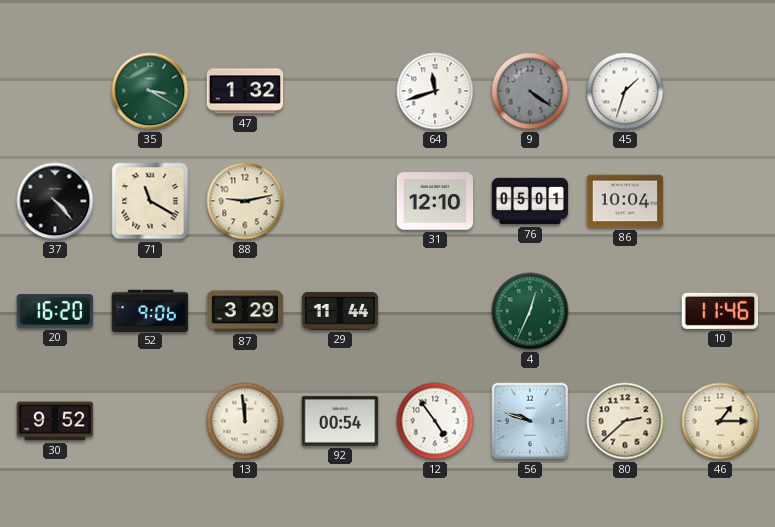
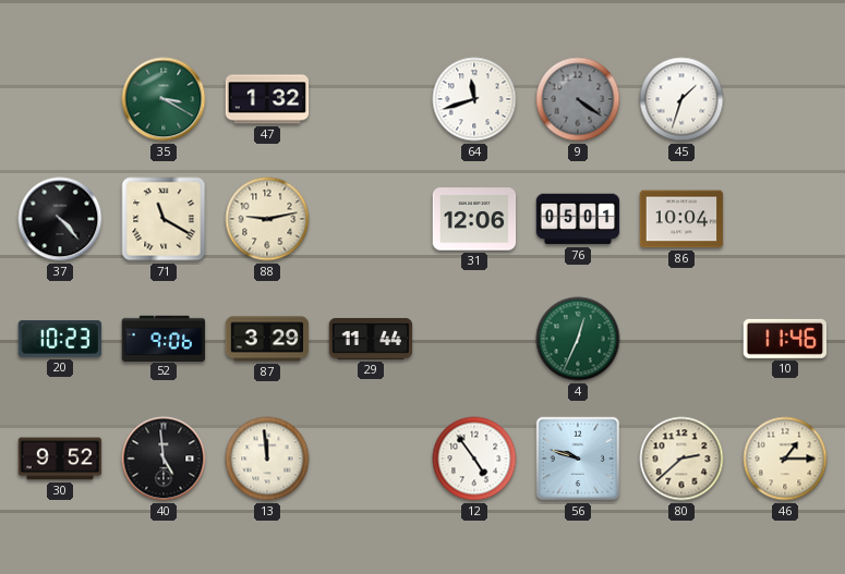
31: 12:10 -> 12:06 (474, 219)
20: 16:20 -> 10:23 (60, 339)
40: none -> 4:59 (164, 459)
92: 00:54 -> none (340, 421)
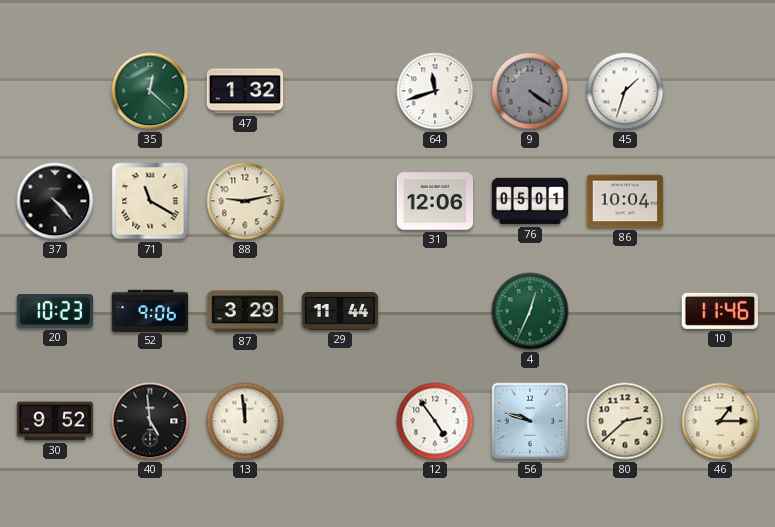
35: 3:20 -> 12:22 (150, 91)
